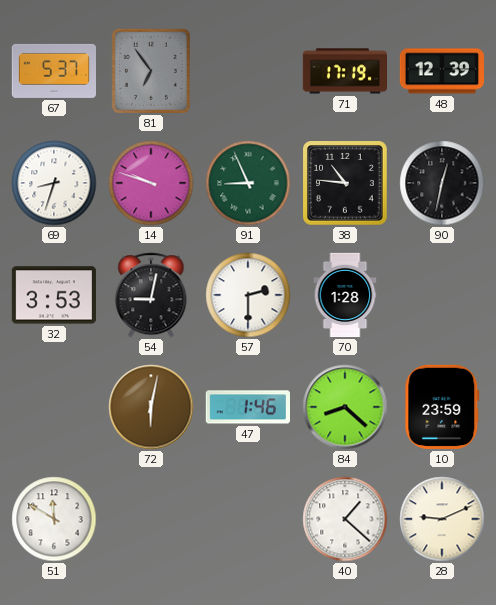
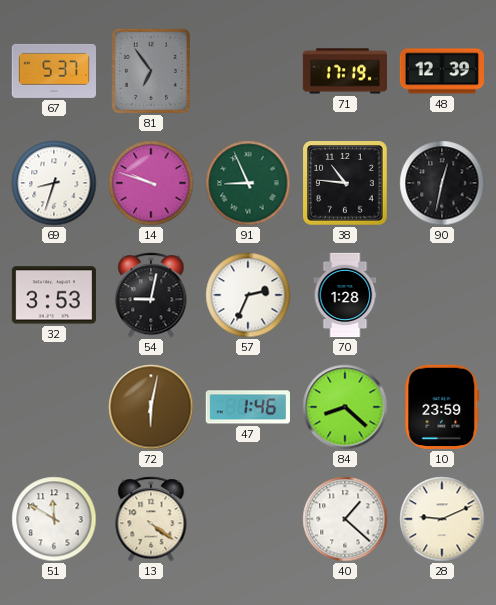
57: 2:30 -> 2:34 (248, 295)
13: none -> 4:21 (151, 519)
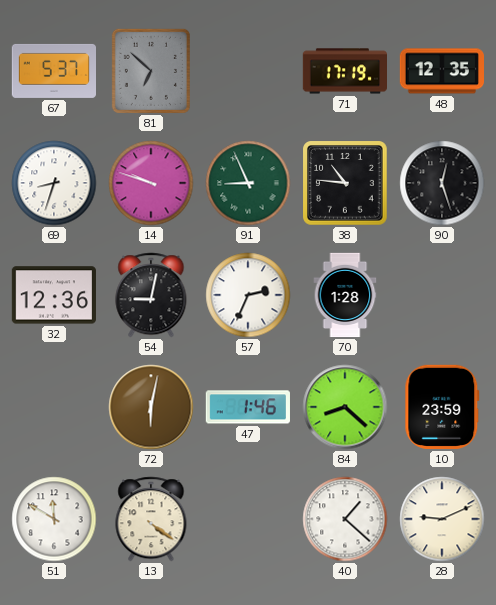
81: 6:54 -> 6:52 (151, 71)
48: 12:39 -> 12:35 (441, 71)
90: 12:32 -> 12:27 (442, 183)
32: 3:53 -> 12:36 (54, 295)
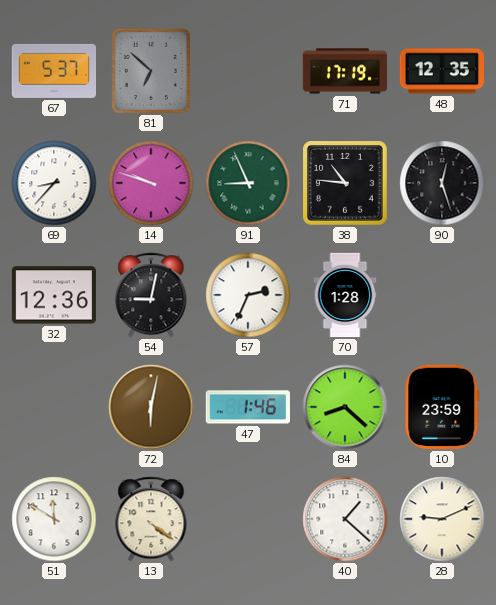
69: 8:33 -> 8:37 (54, 183)
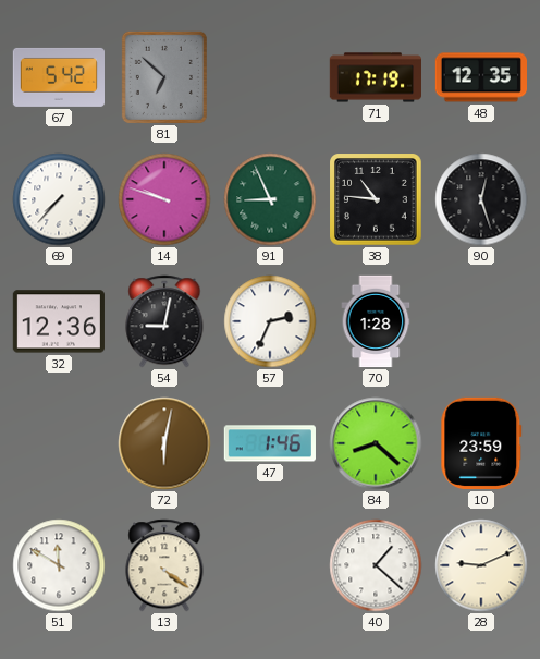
67: 5:37 -> 5:42 (58, 77)
69: 8:37 -> 7:37 (59, 199)
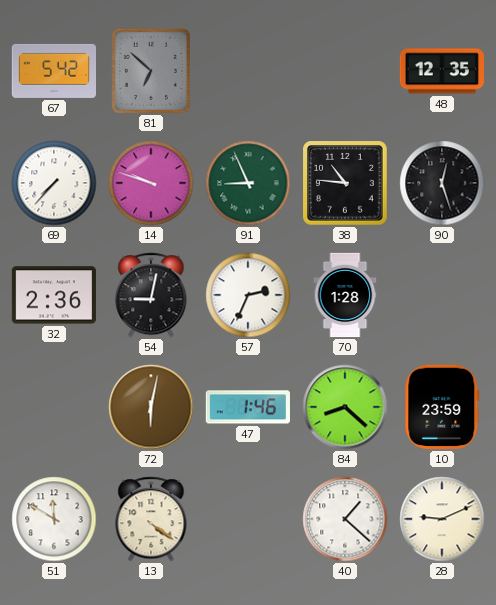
71: 17:19 -> none (375, 77)
32: 12:36 -> 2:36 (54, 295)
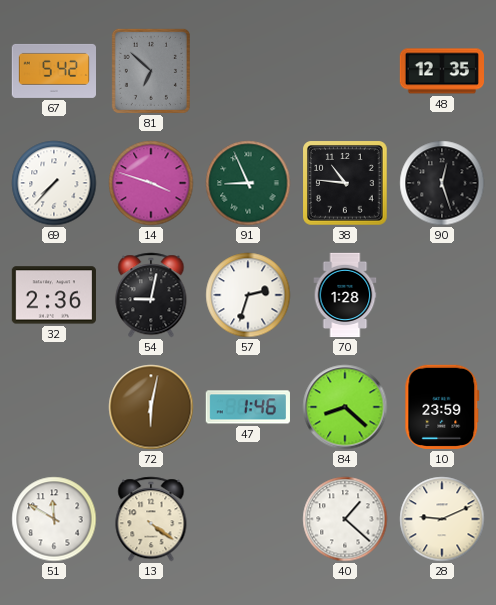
14: 9:48 -> 3:48 (151, 183)
57: 2:34 -> 2:33 (248, 295)
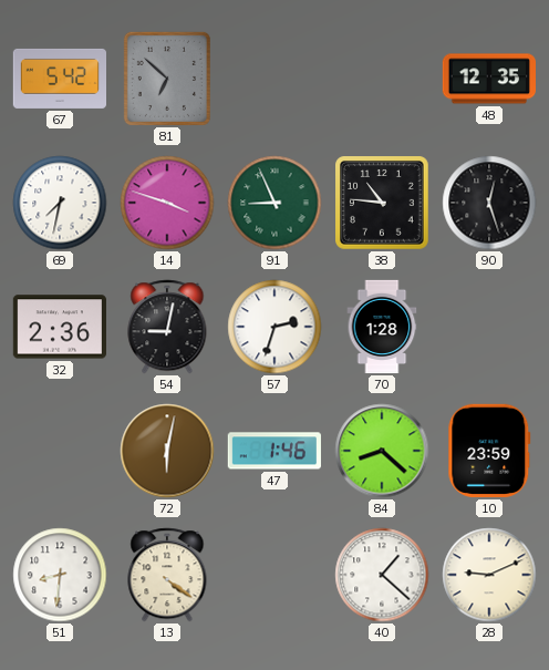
69: 7:37 -> 7:32 (60, 203)
51: 11:50 -> 8:31 (60, 575)
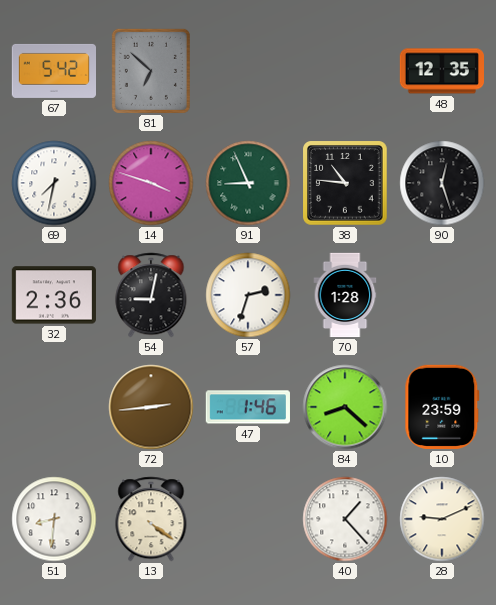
72: 6:02 -> 2:44 (151, 407)
40: 1:22 -> 1:23 (345, 519)
